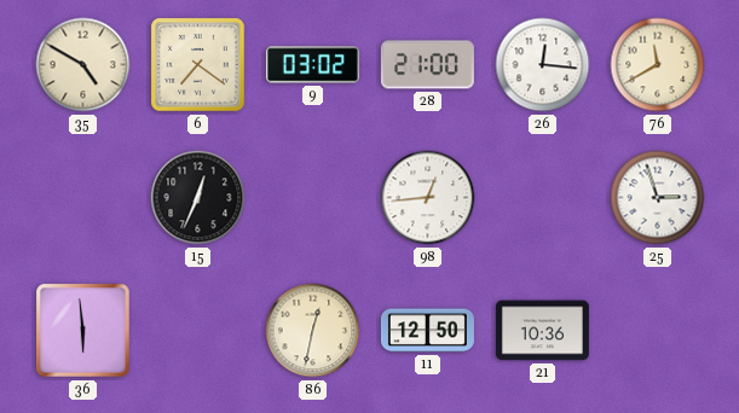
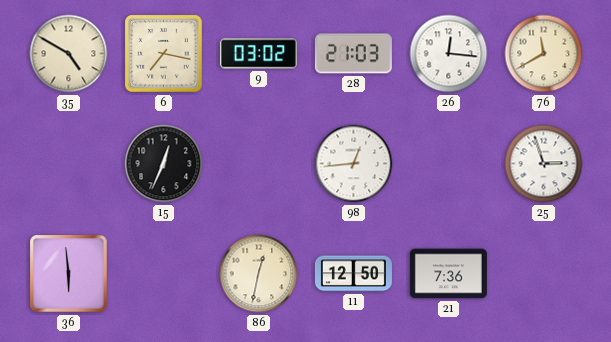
6: 7:21 -> 7:17 (164, 54)
28: 21:00 -> 21:03 (353, 54)
21: 10:36 -> 7:36 (448, 274)
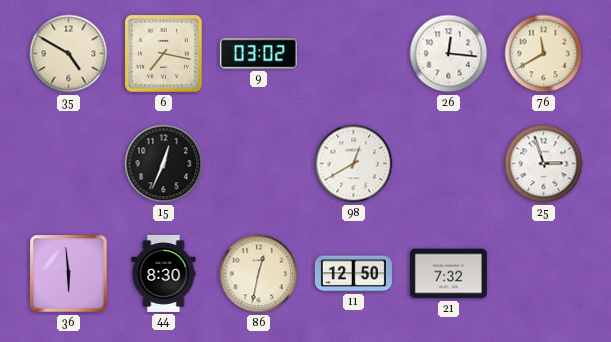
28: 21:03 -> none (353, 54)
98: 12:44 -> 12:40 (354, 164)
44: none -> 8:30 (164, 273)
21: 7:36 -> 7:32 (448, 274)
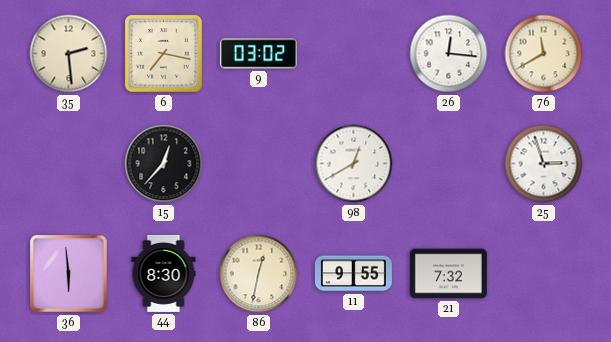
35: 4:50 -> 2:29 (69, 54)
15: 12:34 -> 12:37 (164, 164)
11: 12:50 -> 9:55 (353, 274)
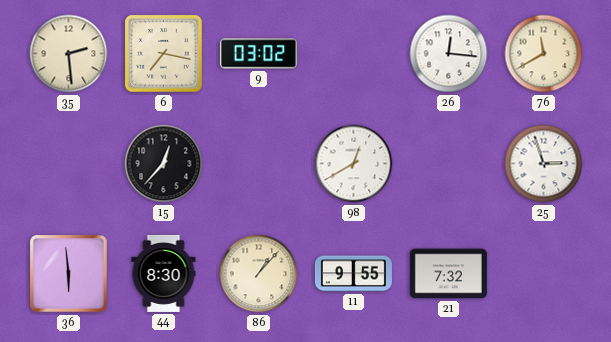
86: 12:32 -> 1:07 (259, 274)
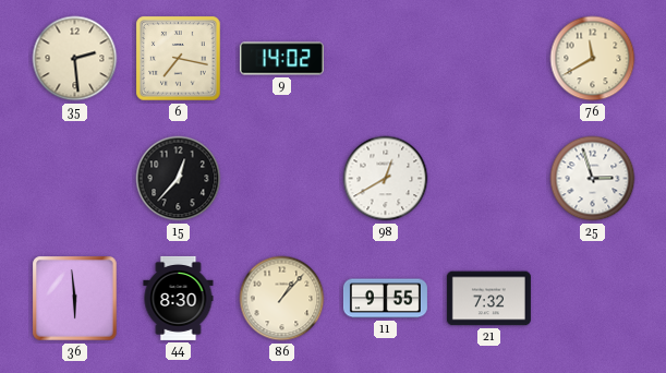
9: 03:02 -> 14:02 (281, 59)
26: 12:16 -> none (449, 54)
